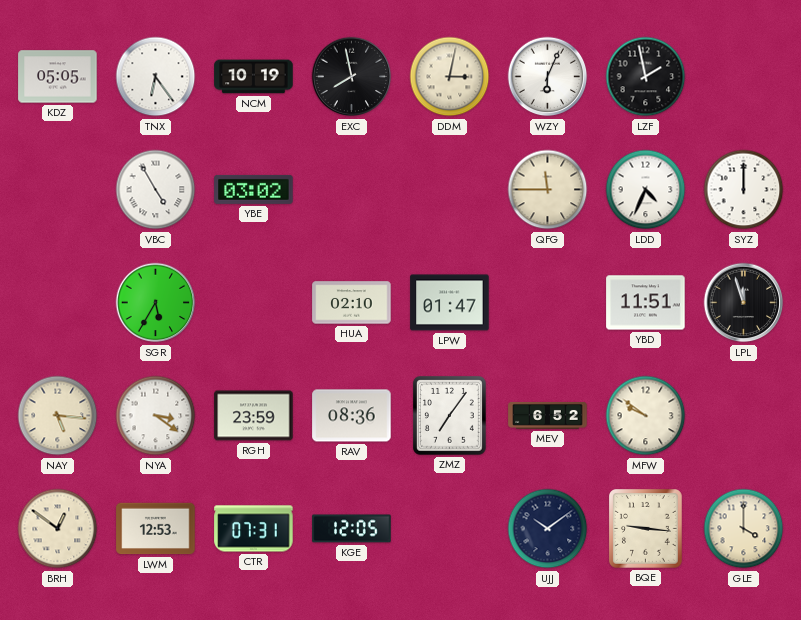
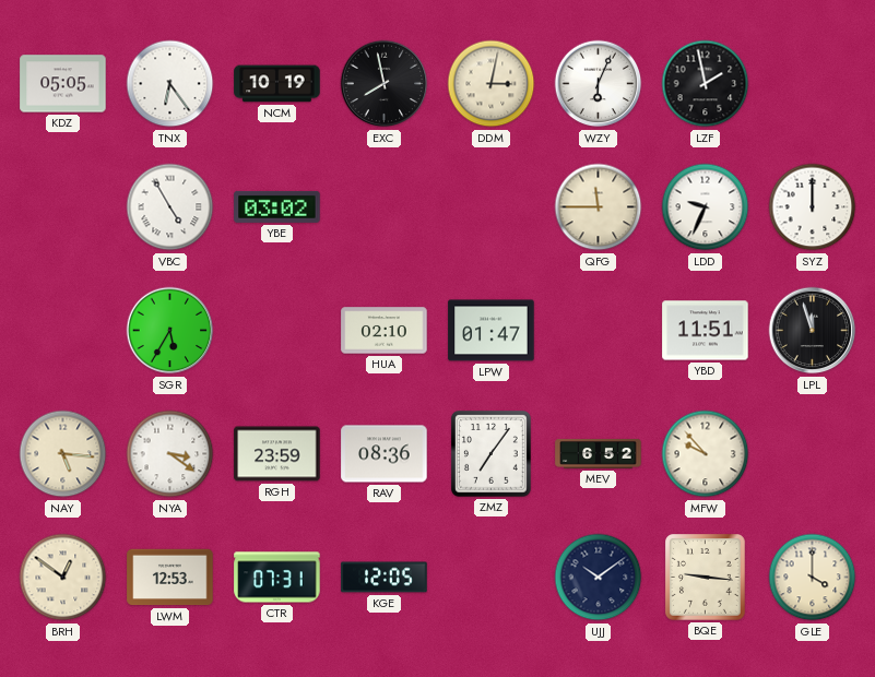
LDD: 4:34 -> 9:34 (706, 207)
MFW: 9:51 -> 9:53 (706, 454)
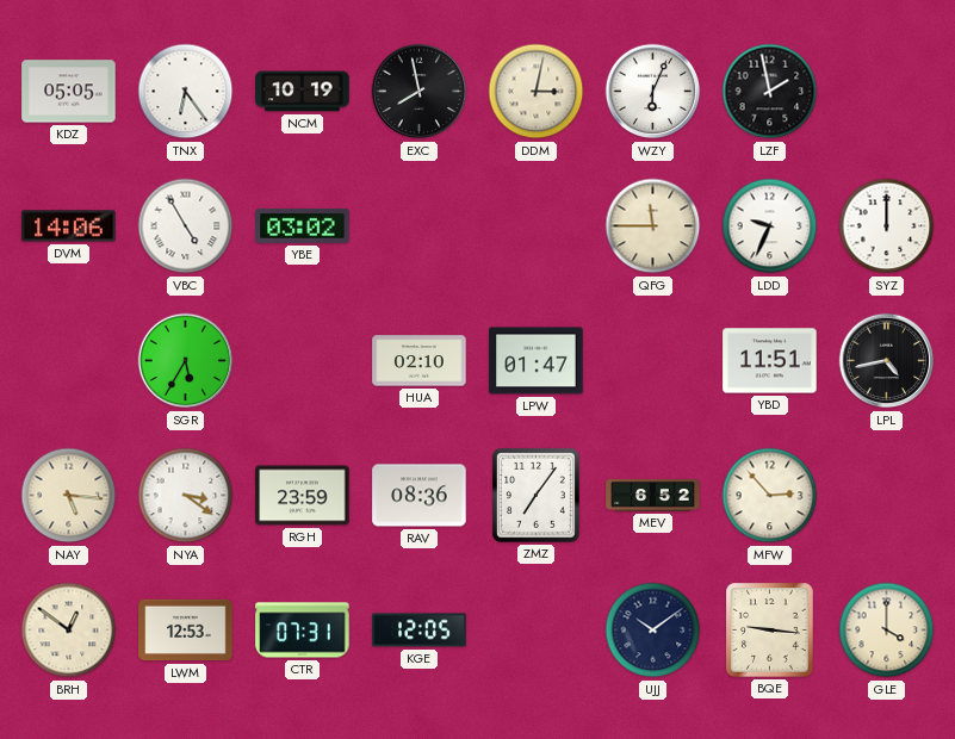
DVM: none -> 14:06 (69, 226)
LPL: 11:57 -> 4:43 (887, 361)
MFW: 9:53 -> 2:53 (770, 496)
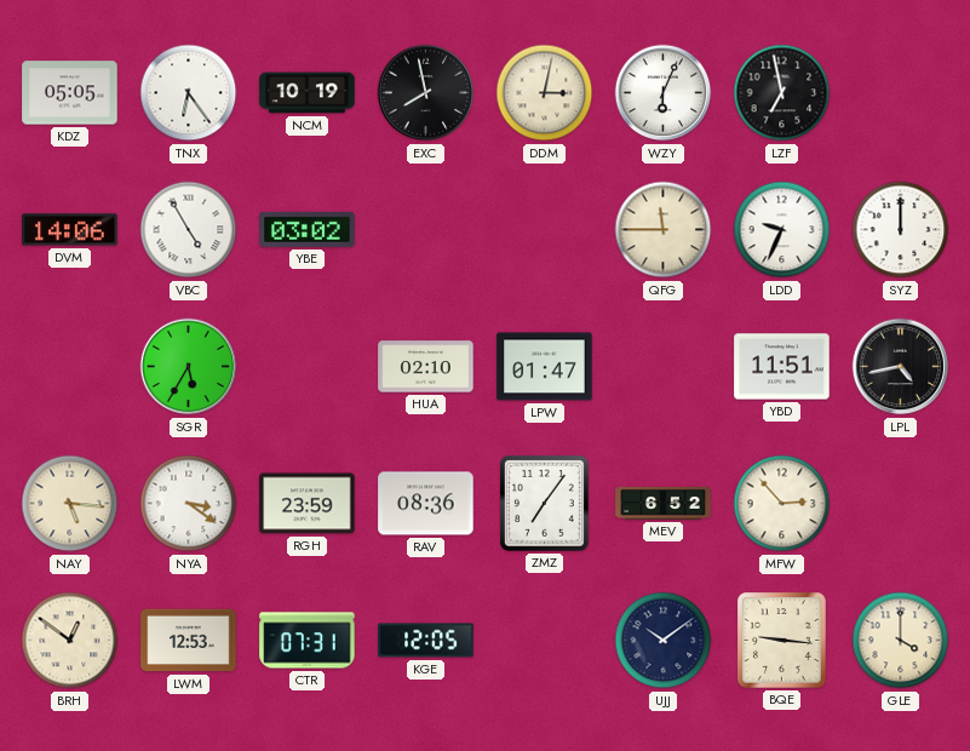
LZF: 1:58 -> 6:58 (782, 93)
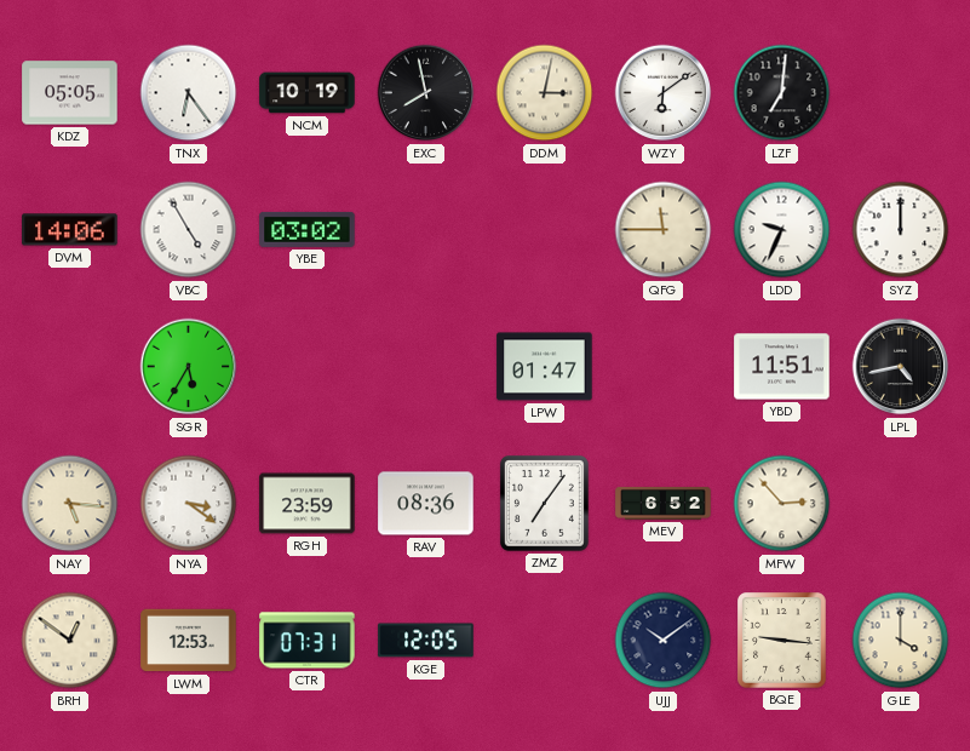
WZY: 6:04 -> 6:09 (664, 93)
LZF: 6:58 -> 7:01 (782, 93)
HUA: 02:10 -> none (426, 367)
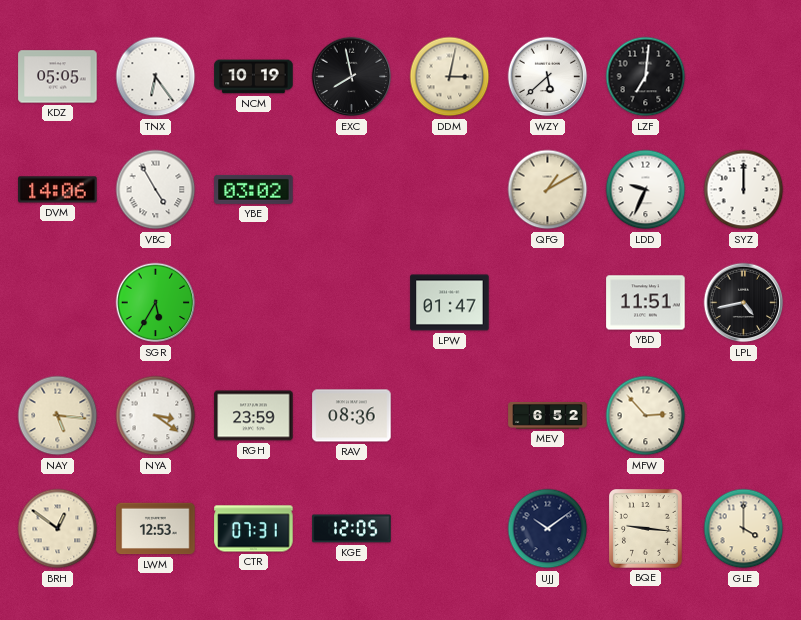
WZY: 6:09 -> 5:38 (548, 77)
QFG: 11:45 -> 1:10 (548, 190)
ZMZ: 7:06 -> none (545, 504)
